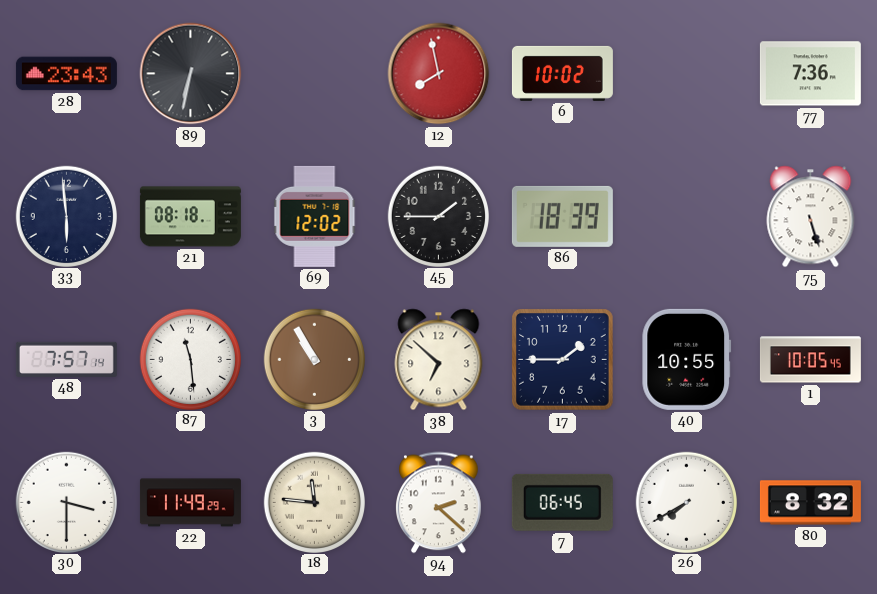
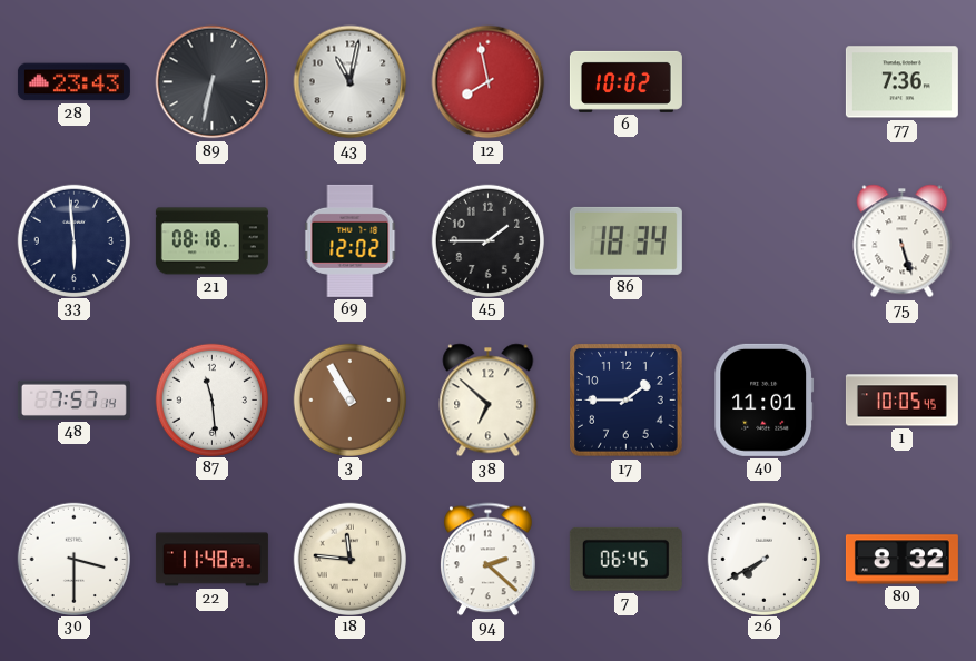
43: none -> 11:02 (351, 82)
86: 18:39 -> 18:34 (625, 240)
40: 10:55 -> 11:01 (765, 399)
22: 11:49 -> 11:48 (211, 560)
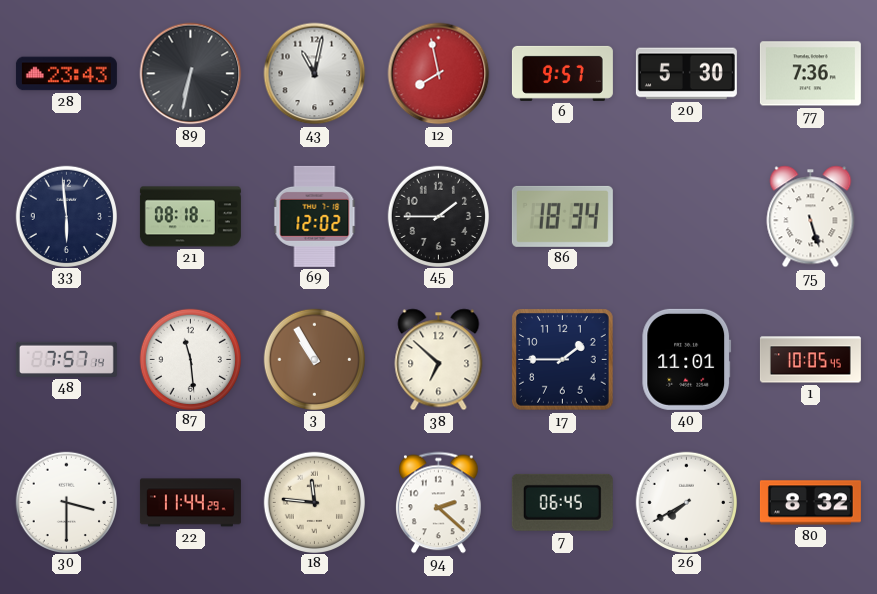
6: 10:02 -> 9:57 (562, 73)
20: none -> 5:30 (686, 74)
22: 11:48 -> 11:44 (190, 503)
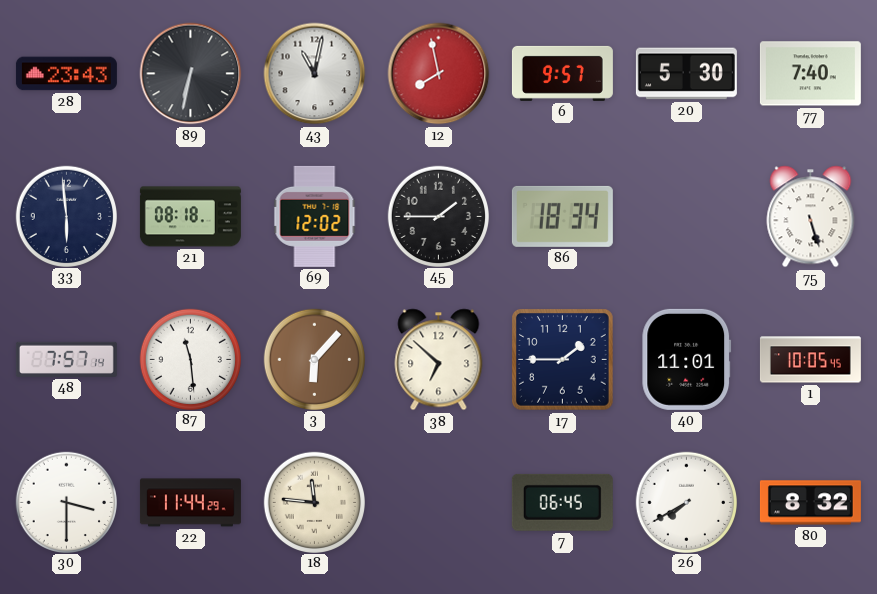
77: 7:36 -> 7:40 (810, 74)
3: 10:55 -> 6:07 (314, 359)
94: 2:22 -> none (439, 503)
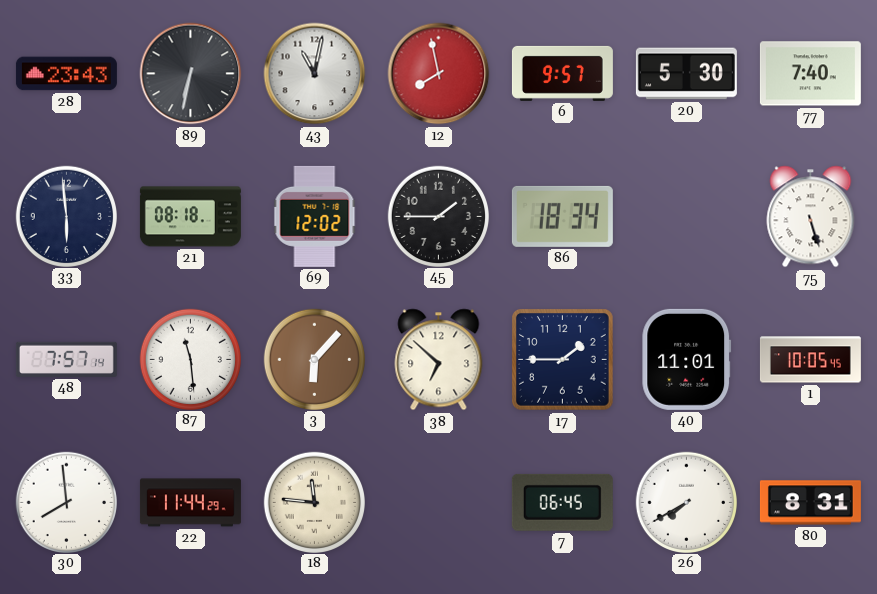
30: 3:30 -> 7:59 (66, 502)
80: 8:32 -> 8:31 (810, 503)
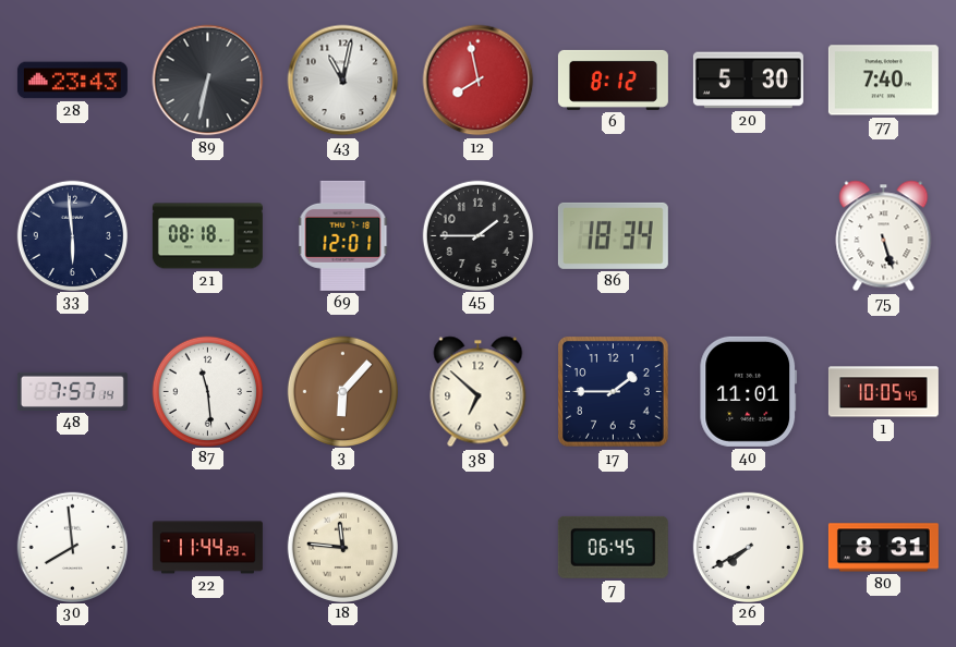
6: 9:57 -> 8:12 (613, 80)
69: 12:02 -> 12:01 (343, 235)
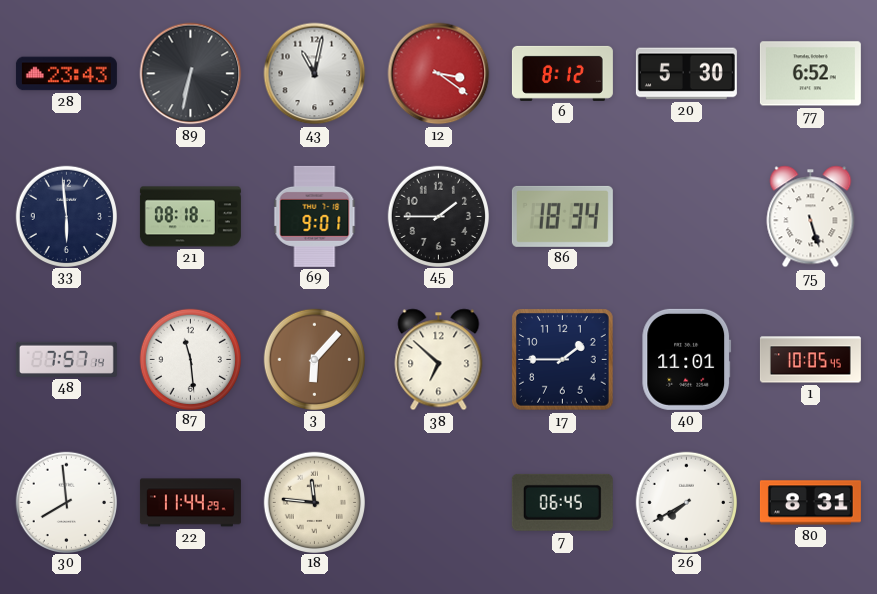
12: 7:58 -> 3:21 (439, 74)
77: 7:40 -> 6:52 (810, 74)
69: 12:01 -> 9:01 (315, 216)
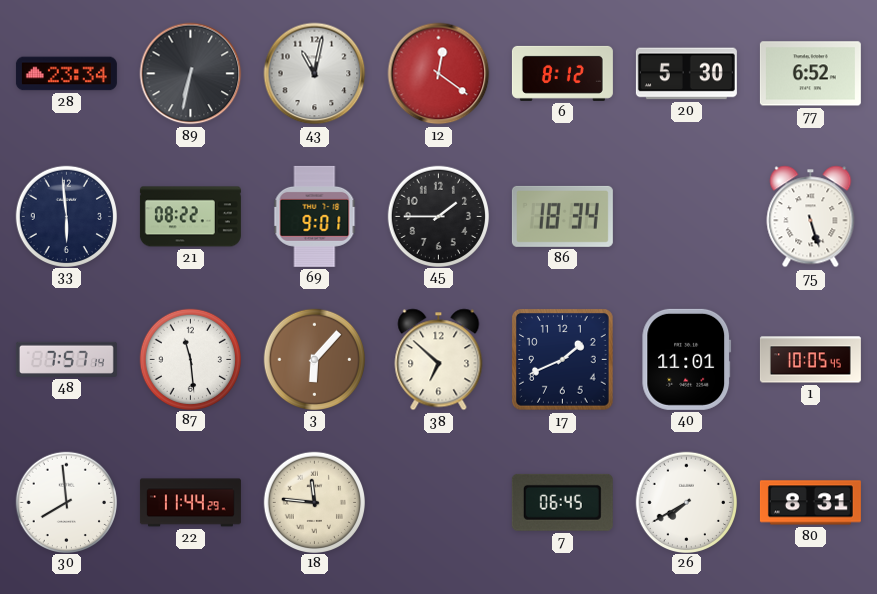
28: 23:43 -> 23:34 (66, 74)
12: 3:21 -> 12:21 (439, 74)
21: 08:18 -> 08:22 (190, 217)
17: 1:45 -> 1:41 (563, 360)
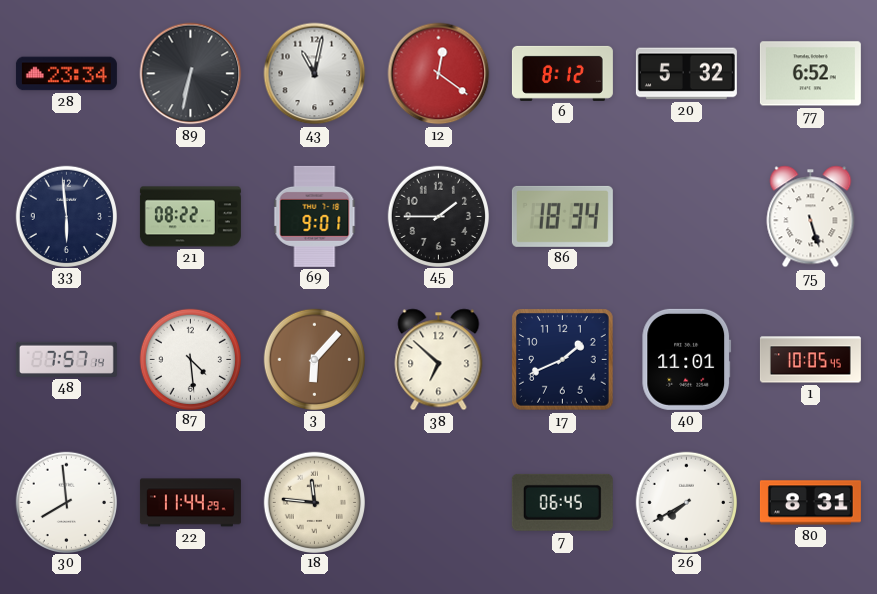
20: 5:30 -> 5:32 (686, 74)
87: 11:29 -> 4:29 (190, 359)
